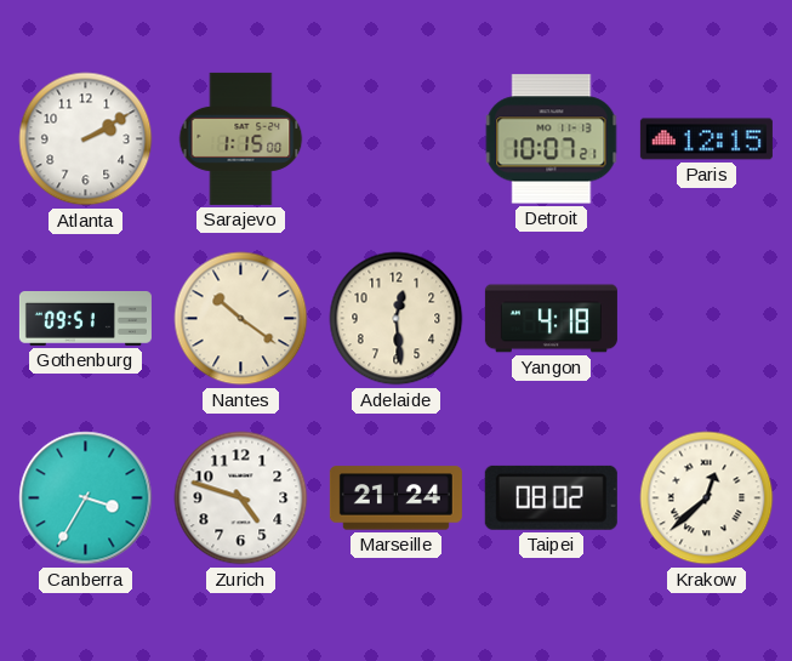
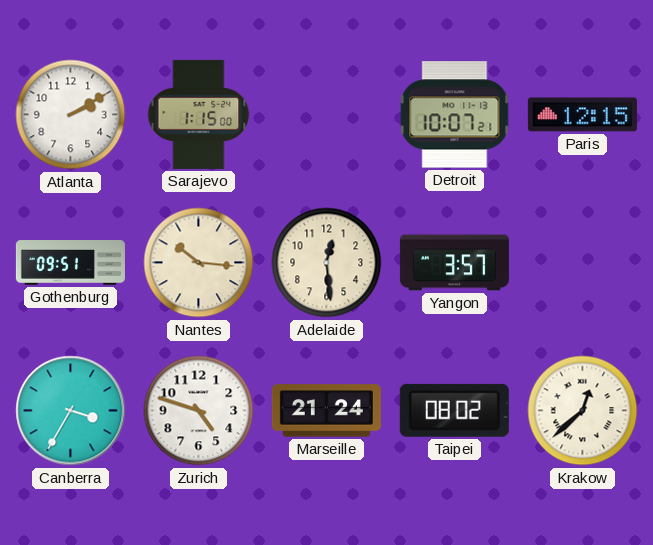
Nantes: 10:21 -> 10:16 (199, 263)
Yangon: 4:18 -> 3:57 (454, 263)
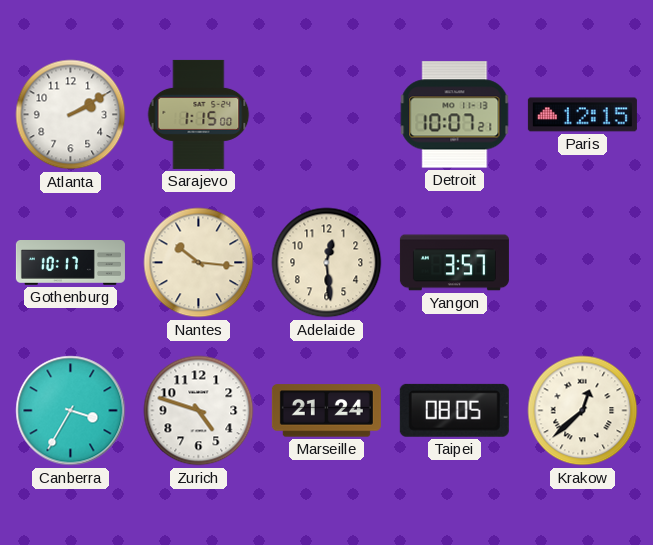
Gothenburg: 09:51 -> 10:17 (70, 263)
Taipei: 08:02 -> 08:05 (454, 410)
